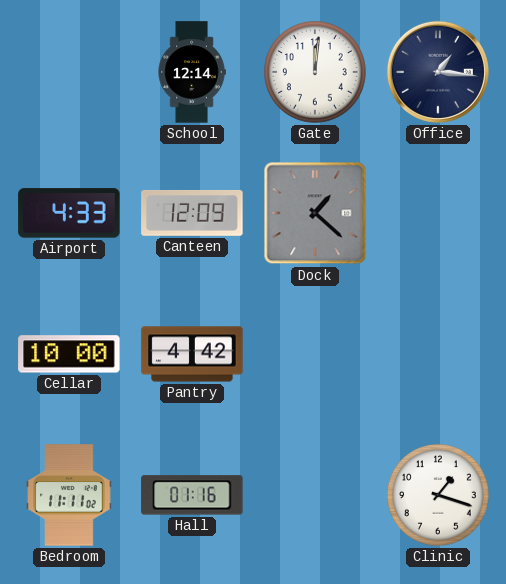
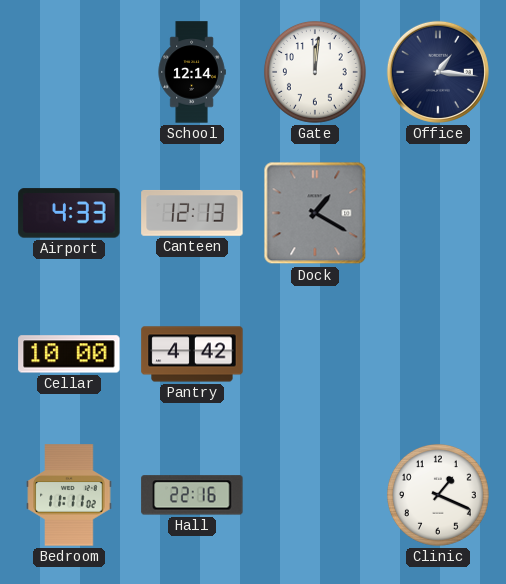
Canteen: 12:09 -> 12:13 (192, 213)
Dock: 1:22 -> 1:20 (315, 213)
Hall: 01:16 -> 22:16 (192, 495)
Clinic: 1:18 -> 1:19 (438, 495)
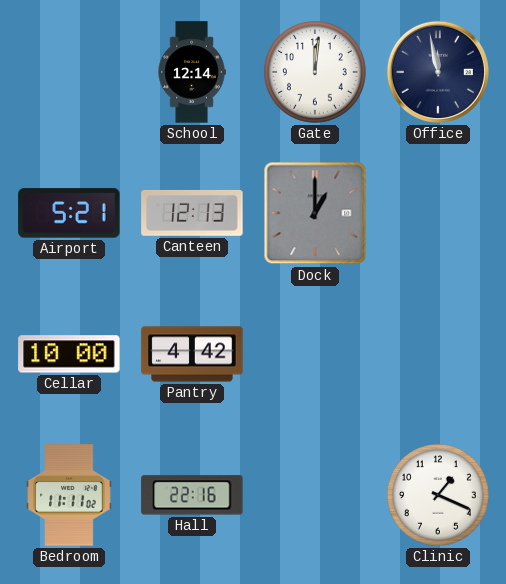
Office: 1:16 -> 11:58 (438, 72)
Airport: 4:33 -> 5:21 (69, 213)
Dock: 1:20 -> 1:00 (315, 213)
